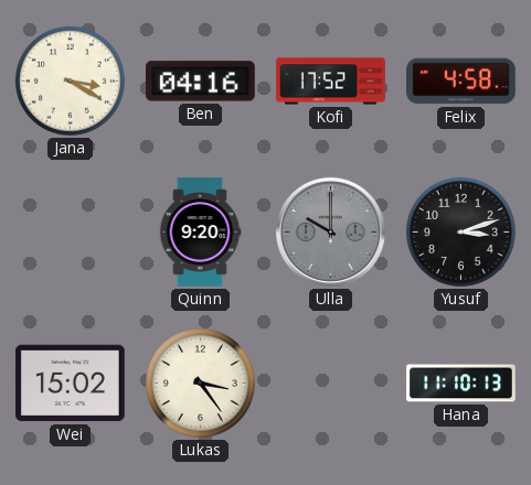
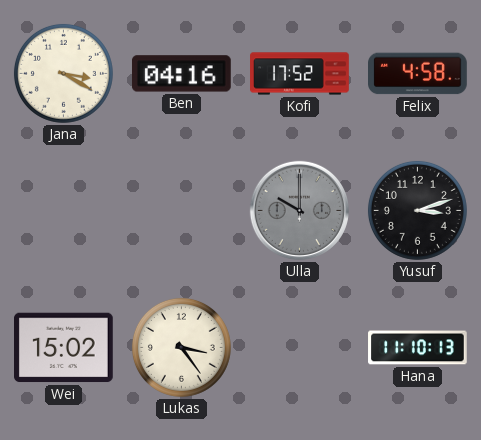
Quinn: 9:20 -> none (200, 233)
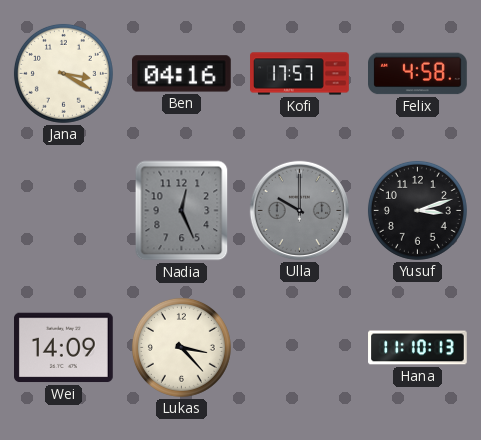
Kofi: 17:52 -> 17:57 (300, 74)
Nadia: none -> 12:26 (182, 211)
Wei: 15:02 -> 14:09 (64, 348)
Lukas: 3:24 -> 3:23 (181, 347)
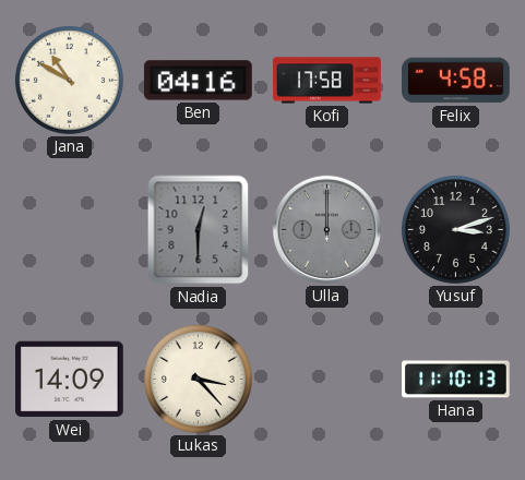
Jana: 3:20 -> 10:50 (69, 80)
Kofi: 17:57 -> 17:58 (327, 81)
Nadia: 12:26 -> 12:30 (199, 230)
Ulla: 10:00 -> 12:00 (326, 229)
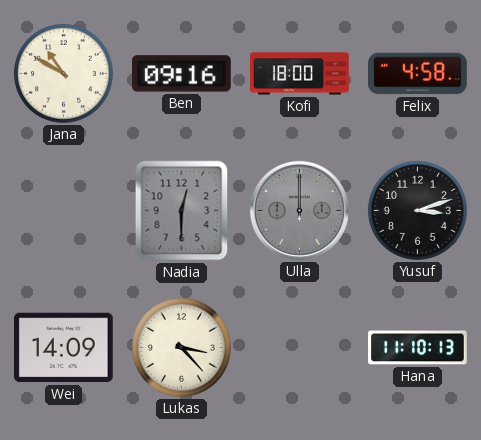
Ben: 04:16 -> 09:16 (181, 74)
Kofi: 17:58 -> 18:00 (300, 74)
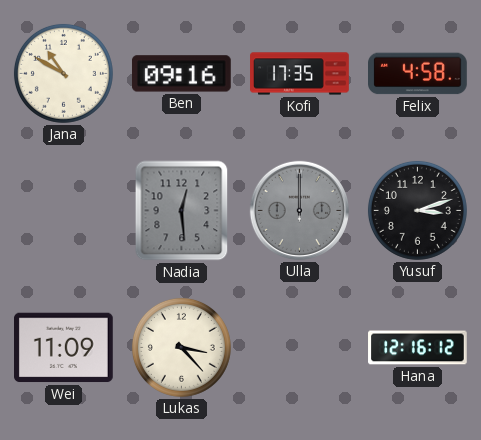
Kofi: 18:00 -> 17:35 (300, 74)
Nadia: 12:30 -> 12:29 (182, 211)
Wei: 14:09 -> 11:09 (64, 348)
Hana: 11:10 -> 12:16 (418, 348)
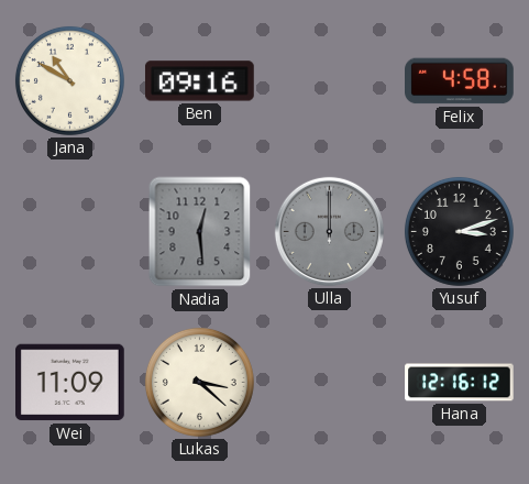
Kofi: 17:35 -> none (300, 74)
Lukas: 3:23 -> 3:22 (199, 382)
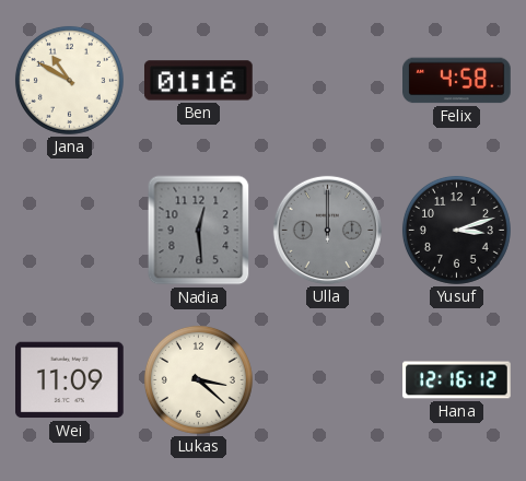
Ben: 09:16 -> 01:16 (198, 81)
